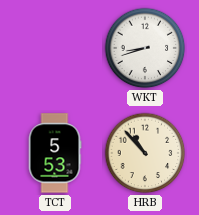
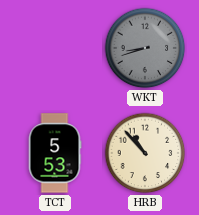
WKT dial: white -> grey (145, 48)
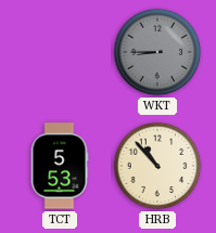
WKT: 8:42 -> 8:45 (157, 52)
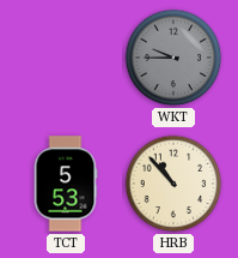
WKT: 8:45 -> 9:45 (173, 58)
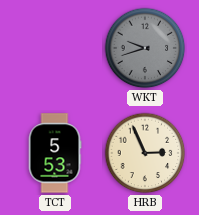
WKT: 9:45 -> 9:42 (145, 48)
HRB: 10:53 -> 2:56 (145, 153)
